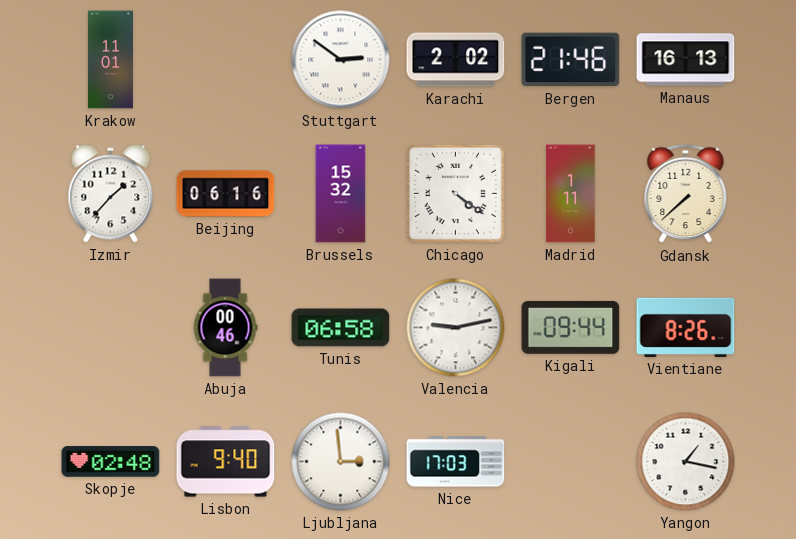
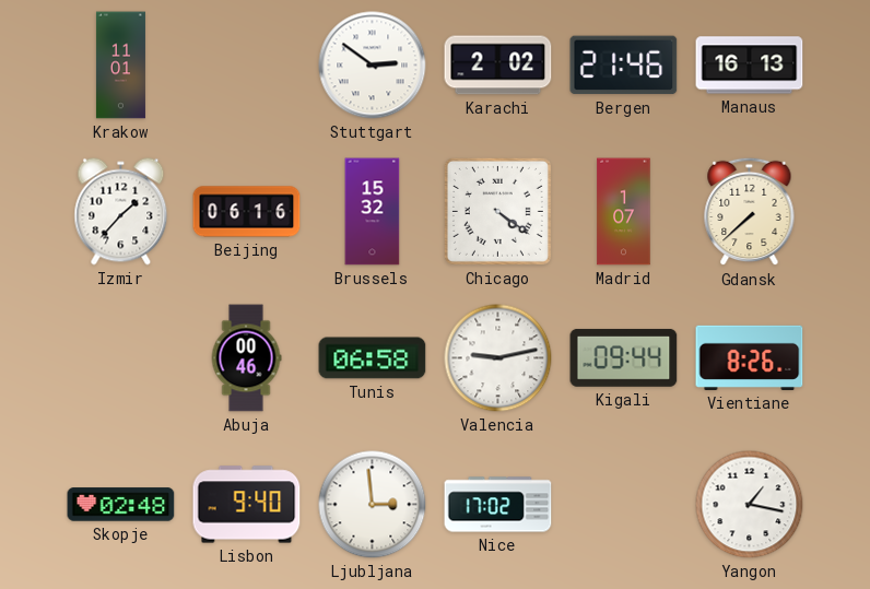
Madrid: 1:11 -> 1:07 (624, 212)
Nice: 17:03 -> 17:02 (498, 505)
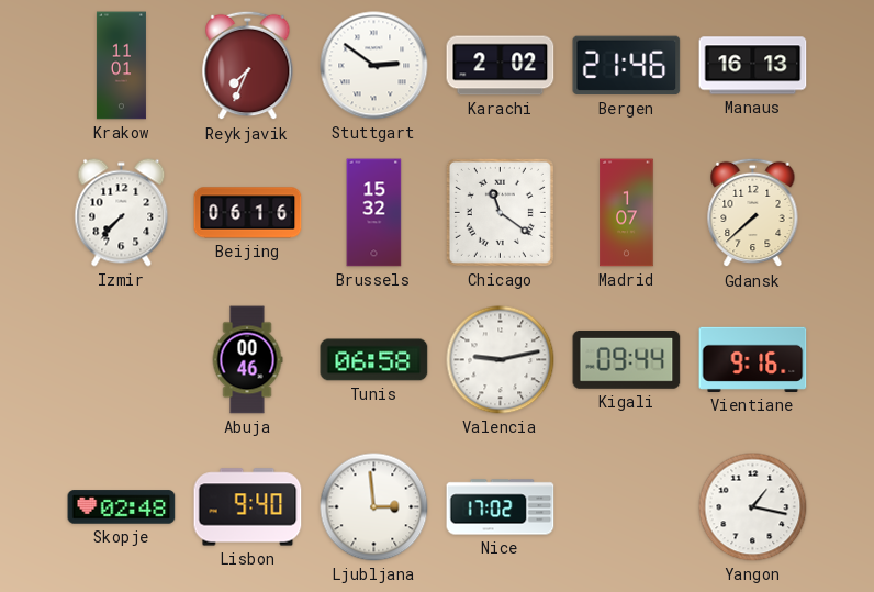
Reykjavik: none -> 7:34 (248, 66)
Izmir: 1:37 -> 7:37 (122, 213)
Chicago: 4:21 -> 11:21 (500, 212)
Vientiane: 8:26 -> 9:16 (753, 359)
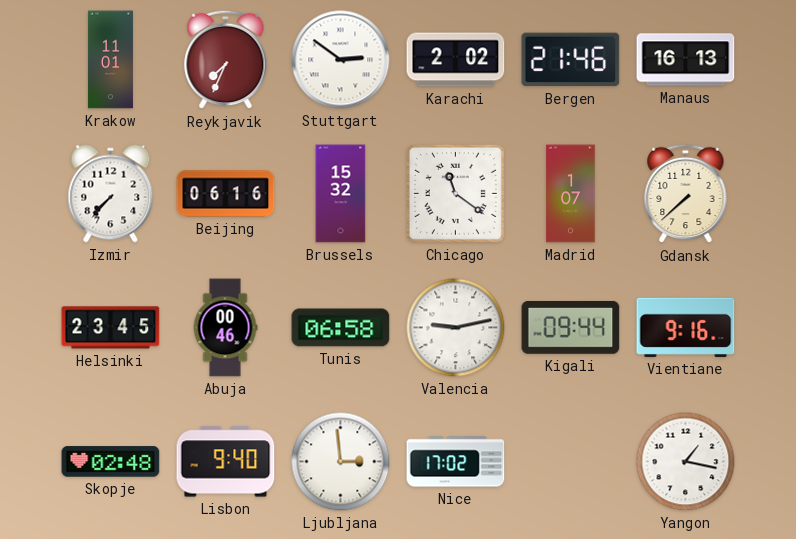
Helsinki: none -> 23:45 (111, 328)
